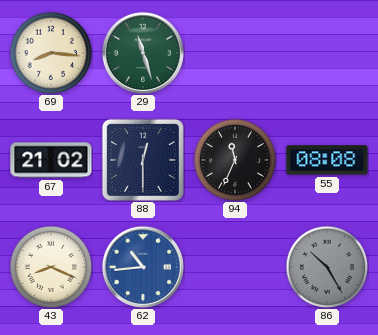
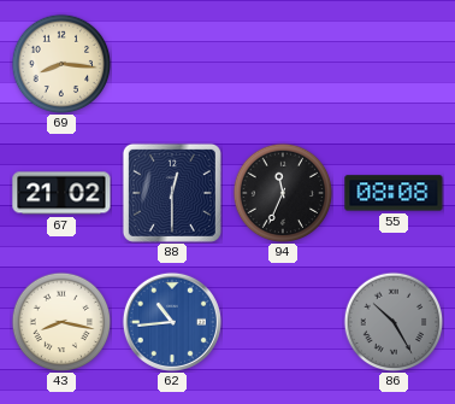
29: 11:27 -> none (143, 53)
43: 8:19 -> 8:17 (61, 322)
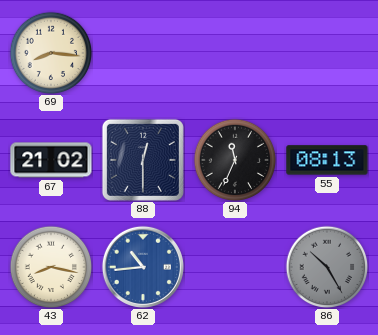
55: 08:08 -> 08:13 (327, 160)
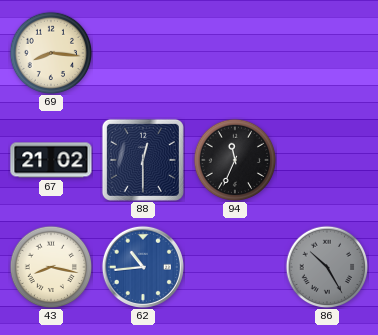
55: 08:13 -> none (327, 160)
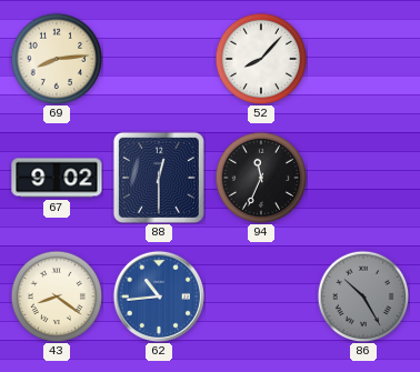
69: 8:16 -> 8:14 (57, 59)
52: none -> 8:07 (261, 59)
67: 21:02 -> 9:02 (57, 178)
43: 8:17 -> 8:21 (57, 296)
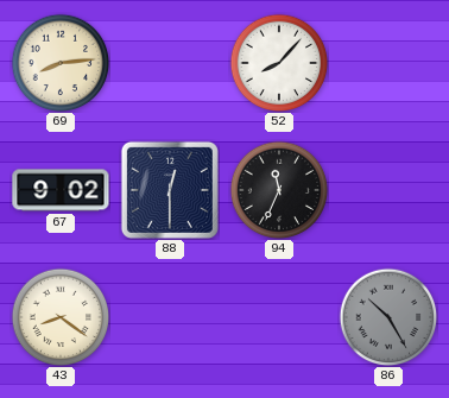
62: 10:44 -> none (159, 296)
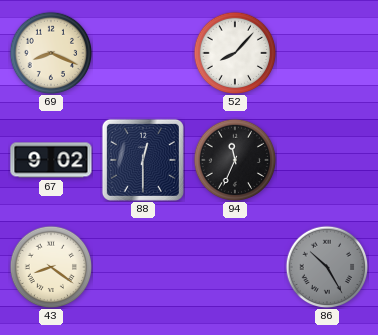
69: 8:14 -> 8:19 (51, 53)
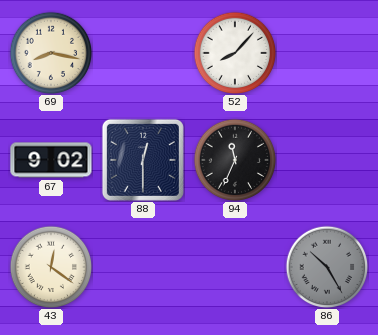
69: 8:19 -> 8:17 (51, 53)
43: 8:21 -> 12:21 (51, 267)
